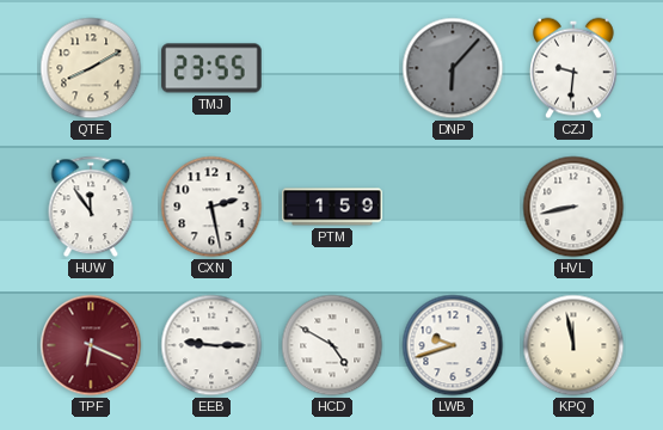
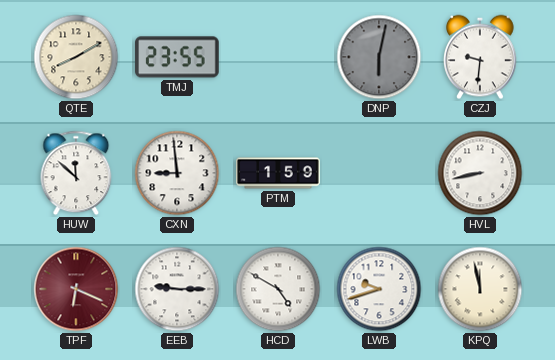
DNP: 6:07 -> 6:02 (379, 57)
HUW: 11:54 -> 11:52 (76, 173)
CXN: 2:28 -> 8:59 (177, 173)
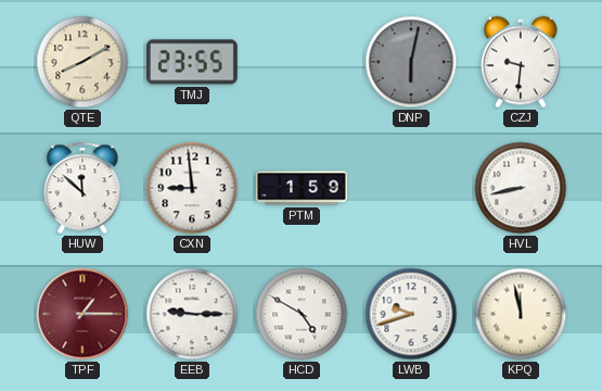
TPF: 6:19 -> 1:15 (82, 314)
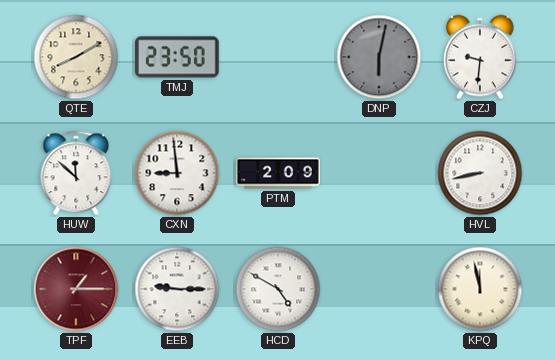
TMJ: 23:55 -> 23:50 (177, 57)
PTM: 1:59 -> 2:09 (278, 173)
LWB: 9:42 -> none (411, 314)
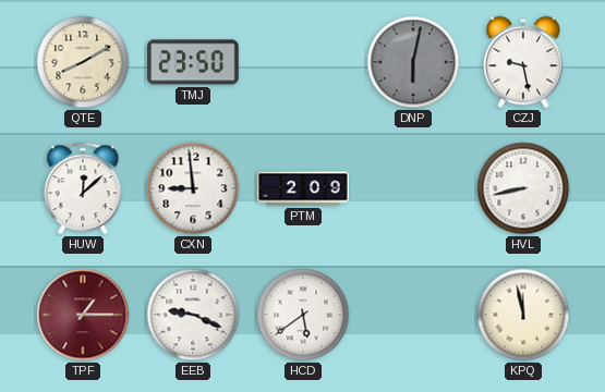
CZJ: 9:31 -> 9:28 (524, 62)
HUW: 11:52 -> 12:08 (83, 188)
EEB: 9:15 -> 9:19 (193, 315)
HCD: 4:50 -> 5:39 (303, 315)
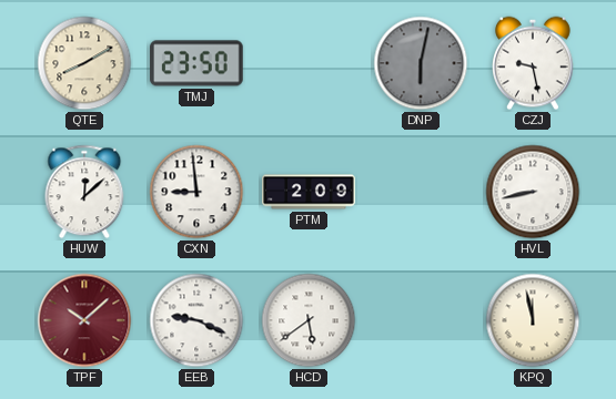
TPF: 1:15 -> 10:08 (84, 320)
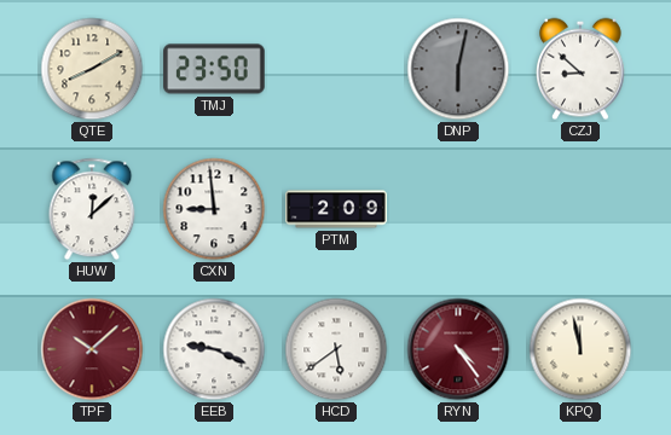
CZJ: 9:28 -> 8:52 (582, 69)
HVL: 8:43 -> none (533, 192)
RYN: none -> 4:24 (458, 349)
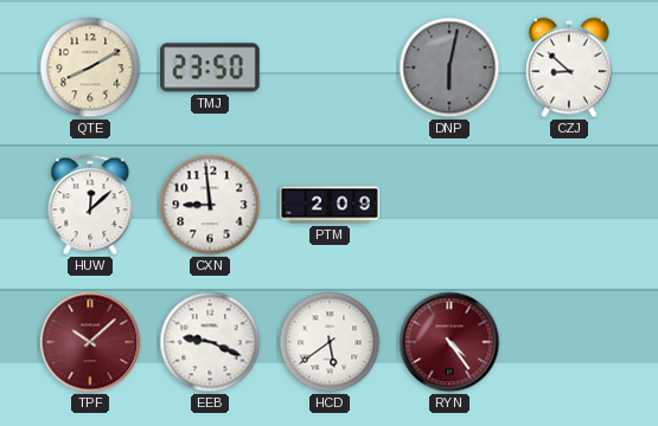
KPQ: 11:58 -> none (580, 349)
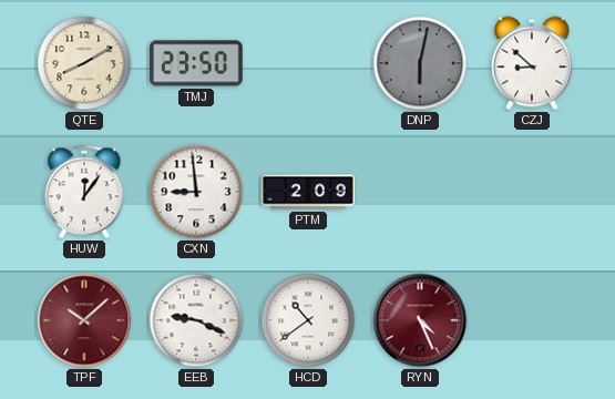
HUW: 12:08 -> 12:06 (84, 192)
HCD: 5:39 -> 10:39 (308, 320)
RYN: 4:24 -> 4:26 (420, 320)
